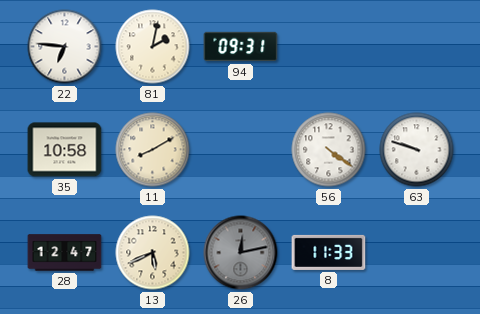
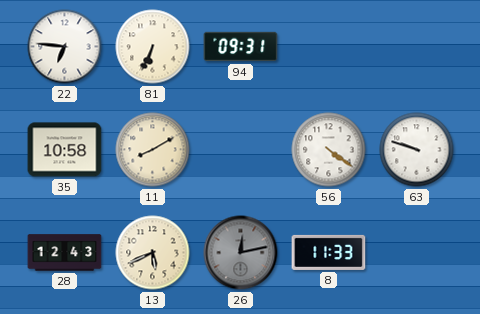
81: 2:02 -> 6:34 (153, 47)
28: 12:47 -> 12:43 (65, 253)
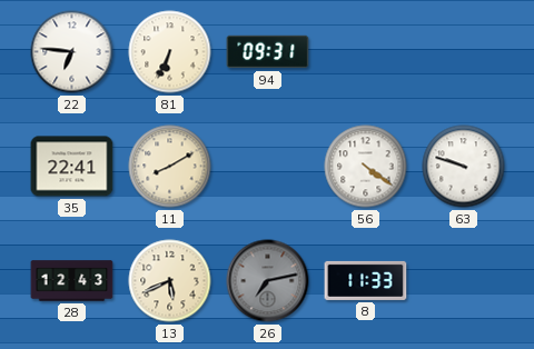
35: 10:58 -> 22:41 (72, 167)
26: 12:13 -> 7:13 (268, 281)
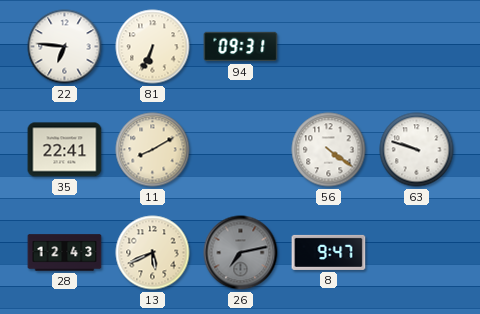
8: 11:33 -> 9:47 (329, 252)
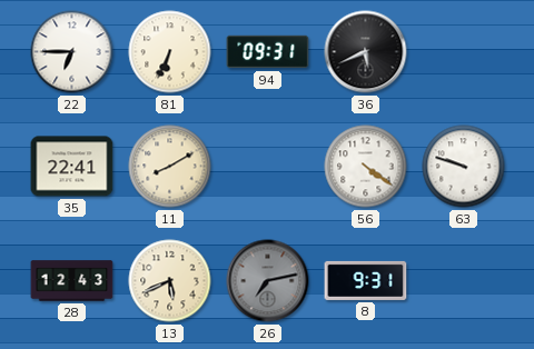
22: 6:46 -> 6:45 (72, 52)
36: none -> 5:41 (366, 52)
8: 9:47 -> 9:31 (366, 280)
